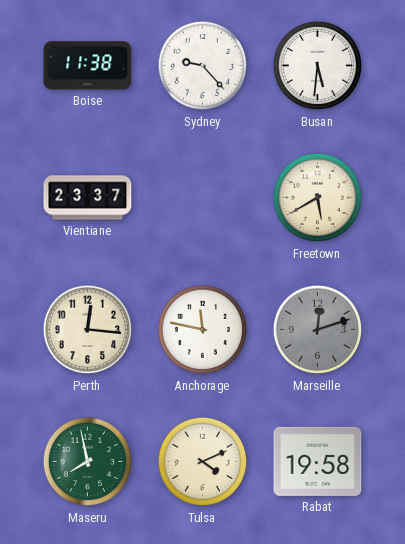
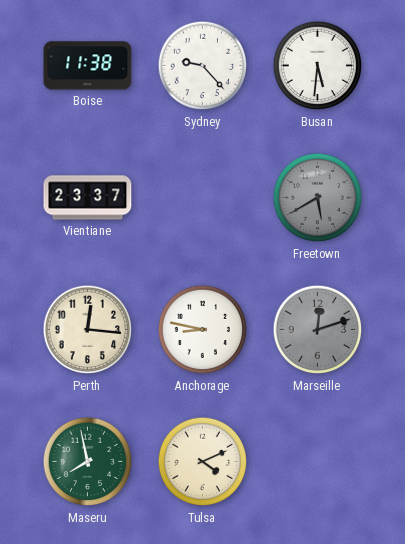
Freetown dial: cream -> grey (318, 198)
Anchorage: 11:47 -> 8:47 (203, 330)
Rabat: 19:58 -> none (318, 461)
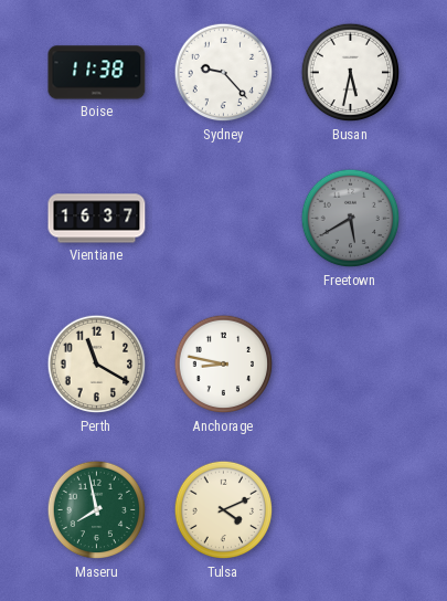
Busan: 5:31 -> 5:32 (351, 73)
Vientiane: 23:37 -> 16:37 (97, 219)
Perth: 12:16 -> 11:20 (97, 365)
Marseille: 12:12 -> none (318, 330)
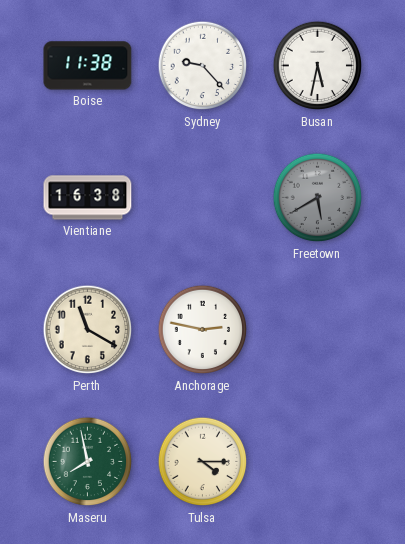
Vientiane: 16:37 -> 16:38 (88, 198)
Anchorage: 8:47 -> 2:47 (203, 330)
Tulsa: 4:11 -> 4:15 (203, 462)
